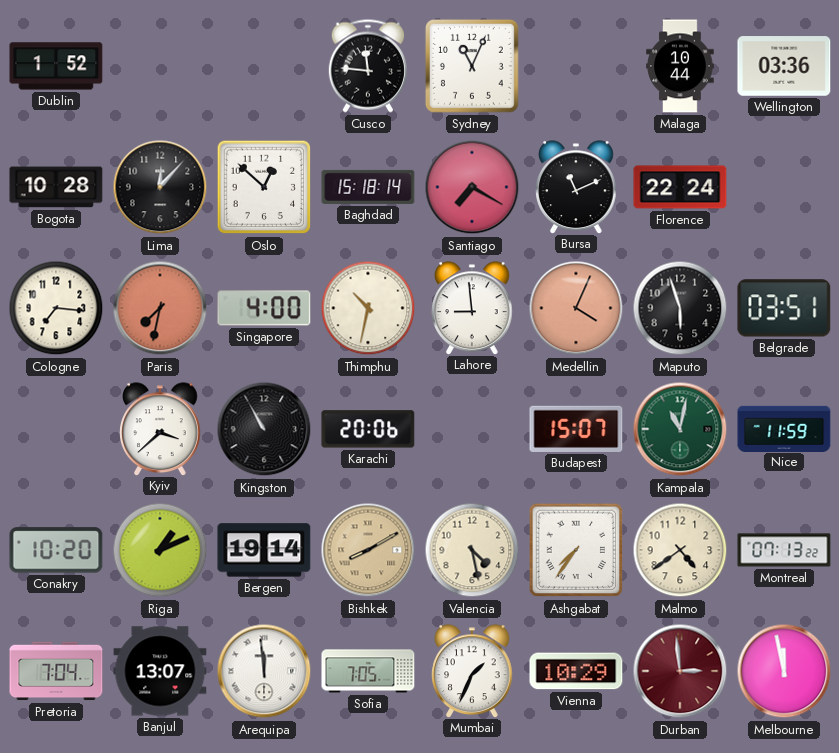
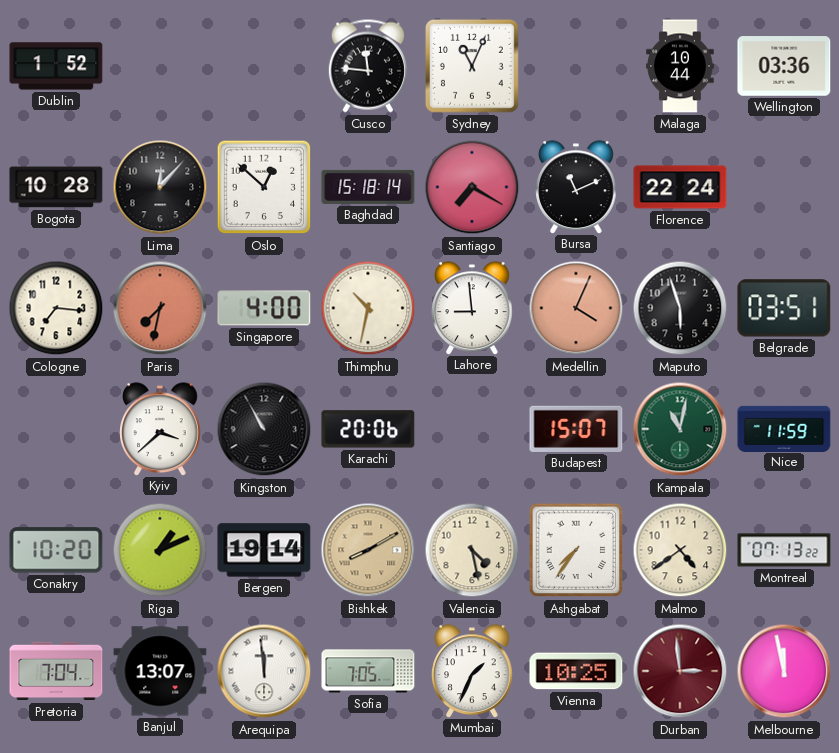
Vienna: 10:29 -> 10:25 (576, 671)
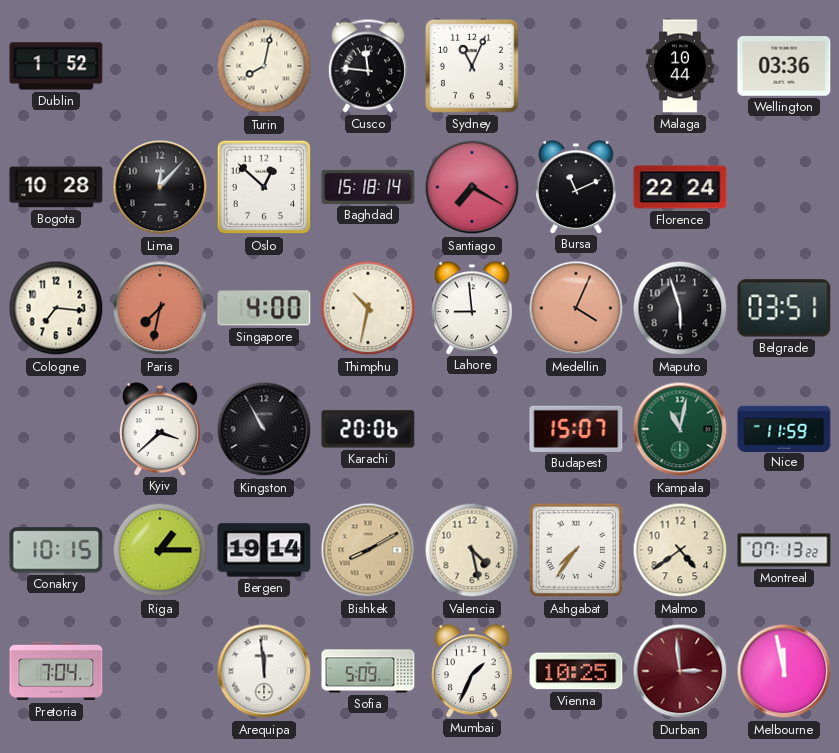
Turin: none -> 8:02 (264, 66)
Conakry: 10:20 -> 10:15 (56, 550)
Riga: 1:11 -> 1:15 (160, 550)
Banjul: 13:07 -> none (160, 671)
Sofia: 7:05 -> 5:09 (368, 671)
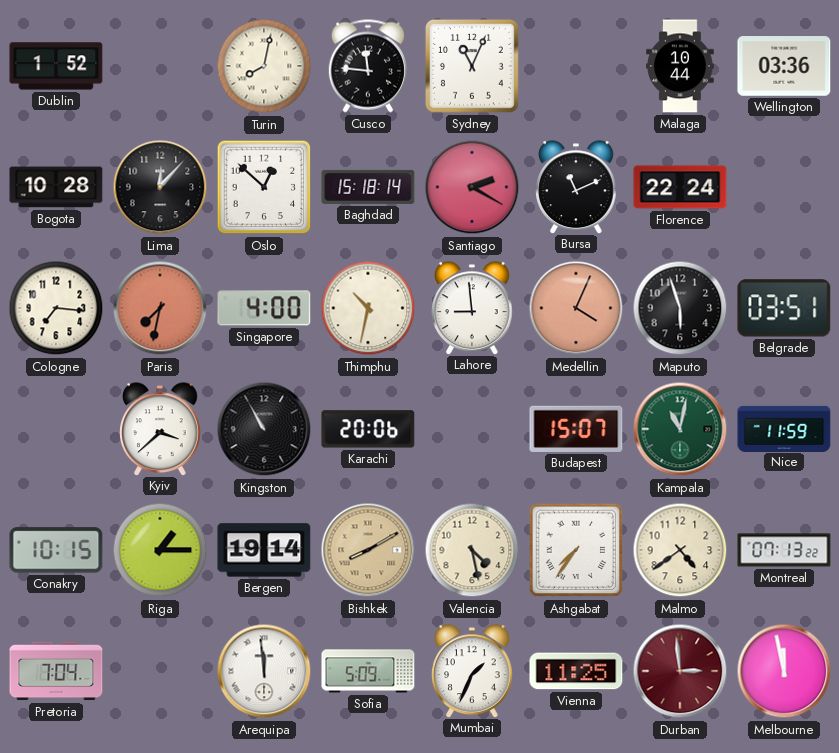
Santiago: 7:20 -> 2:20 (472, 187)
Vienna: 10:25 -> 11:25 (576, 671)
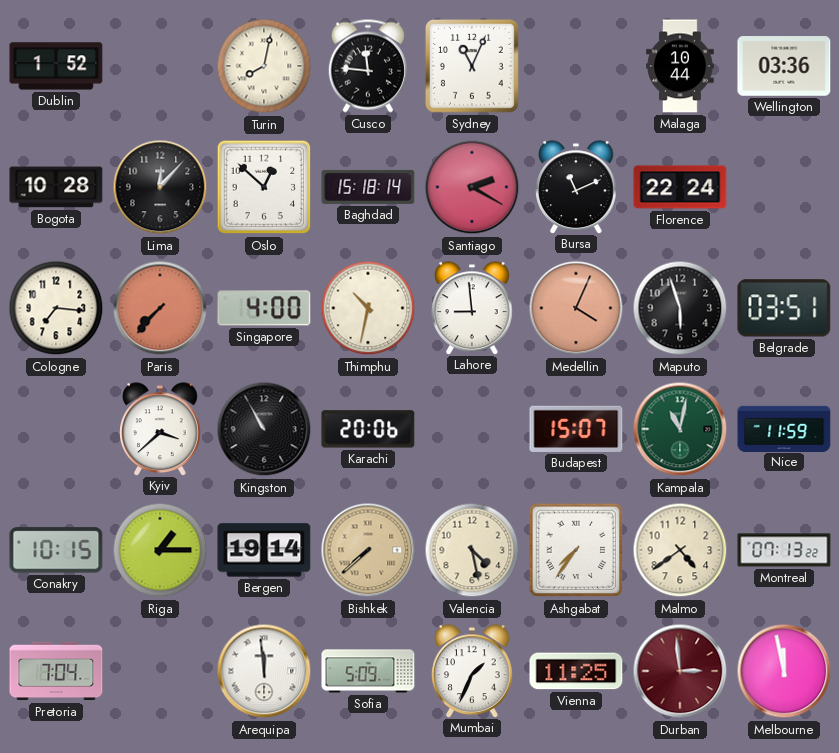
Paris: 7:32 -> 7:37 (160, 308)
Bishkek: 8:10 -> 7:38 (368, 550)
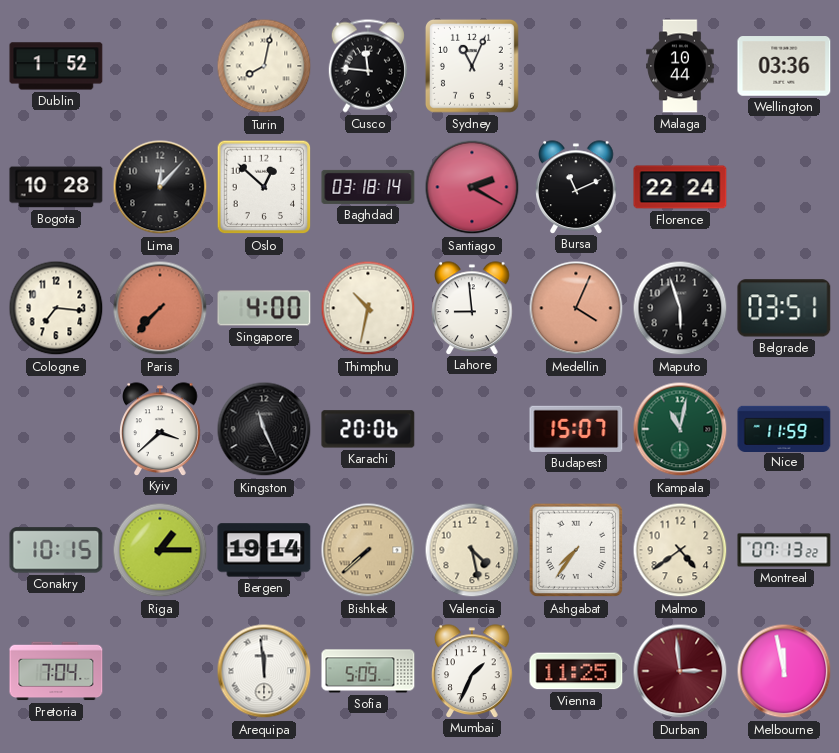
Baghdad: 15:18 -> 03:18 (368, 187)
Kingston: 10:55 -> 11:26 (264, 429)
